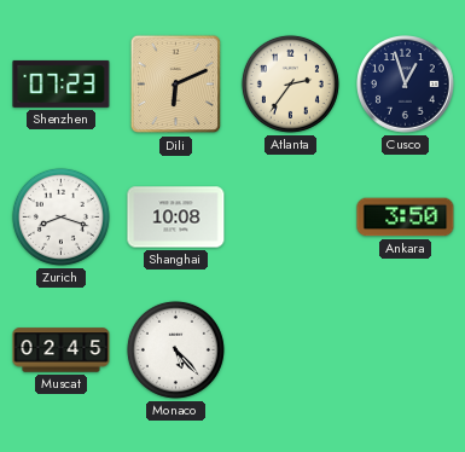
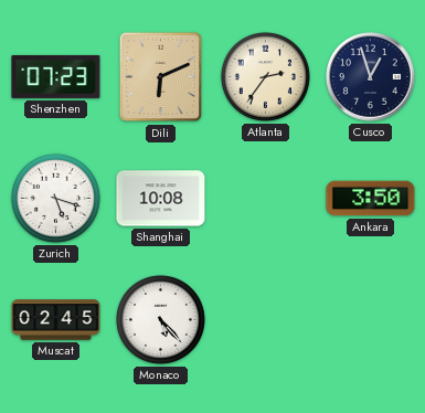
Zurich: 8:18 -> 5:18 (55, 198)
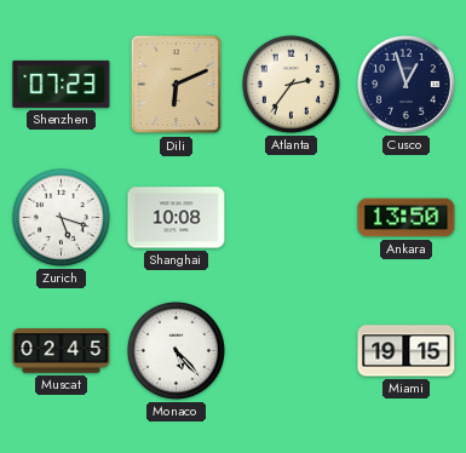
Ankara: 3:50 -> 13:50 (407, 218)
Miami: none -> 19:15 (407, 351)
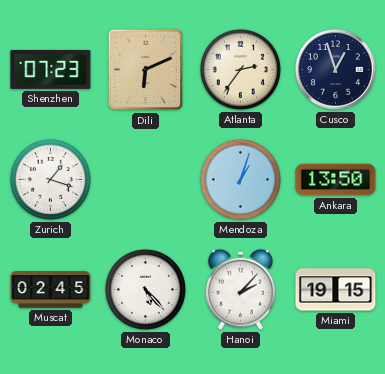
Zurich: 5:18 -> 1:18 (50, 179)
Shanghai: 10:08 -> none (177, 218)
Mendoza: none -> 1:03 (240, 179)
Hanoi: none -> 2:07 (240, 289)
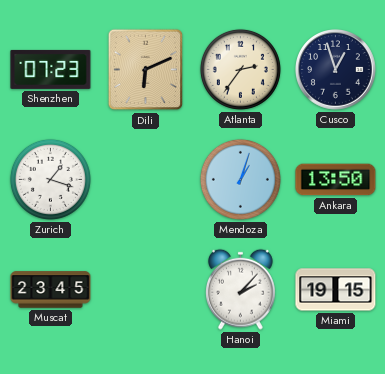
Muscat: 02:45 -> 23:45 (51, 290)
Monaco: 5:23 -> none (145, 289)
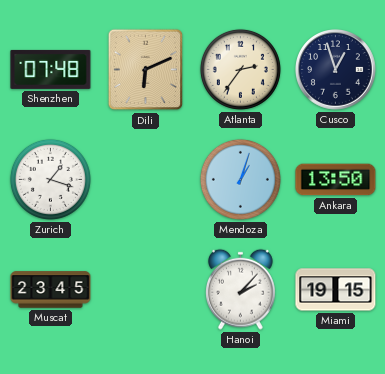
Shenzhen: 07:23 -> 07:48 (51, 69)
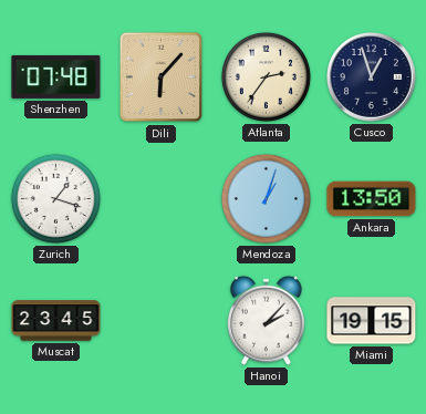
Dili: 6:11 -> 6:07 (162, 77)
